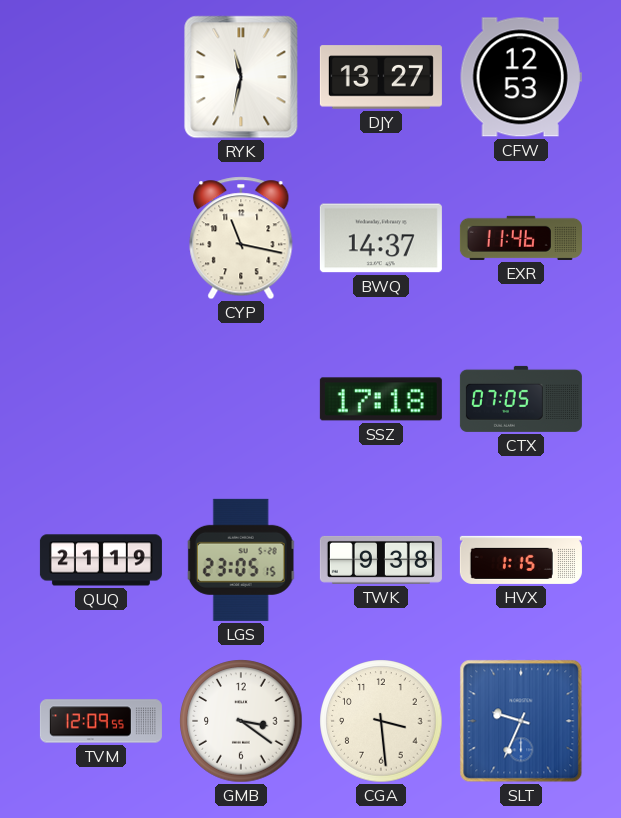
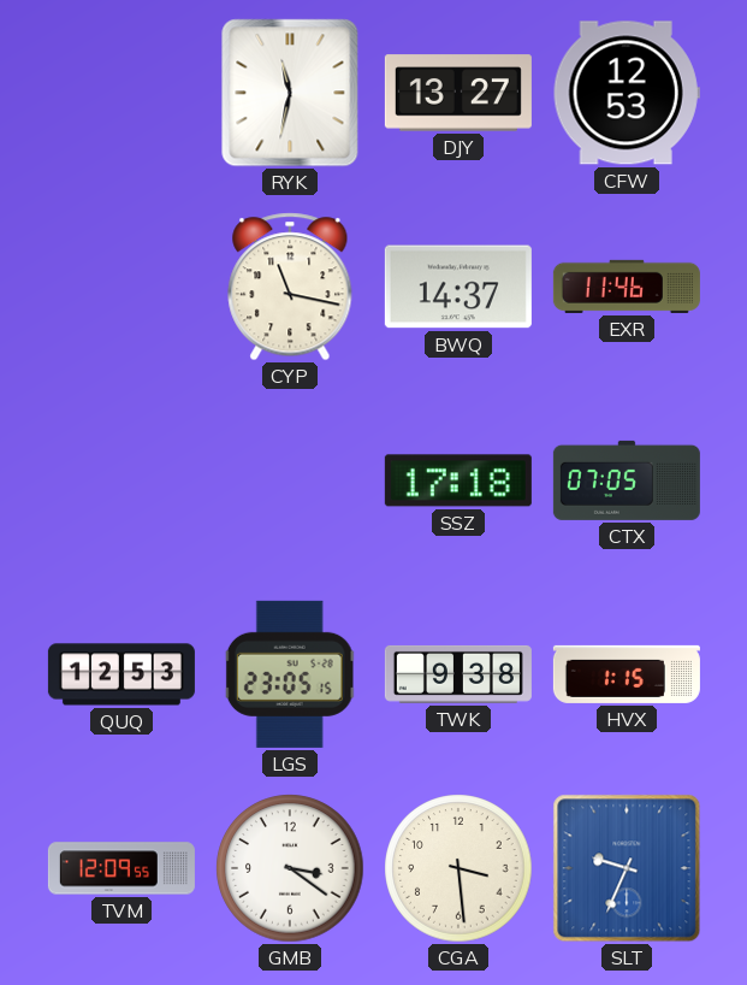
QUQ: 21:19 -> 12:53 (121, 674)
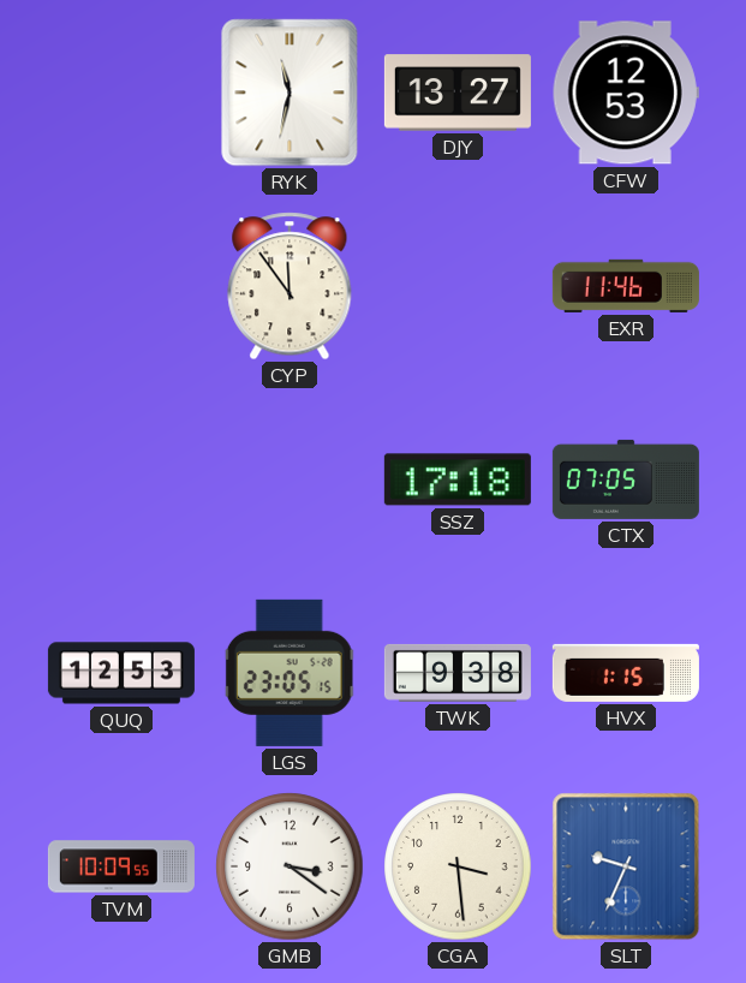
CYP: 11:17 -> 11:54 (290, 286)
BWQ: 14:37 -> none (458, 287)
TVM: 12:09 -> 10:09 (121, 866)
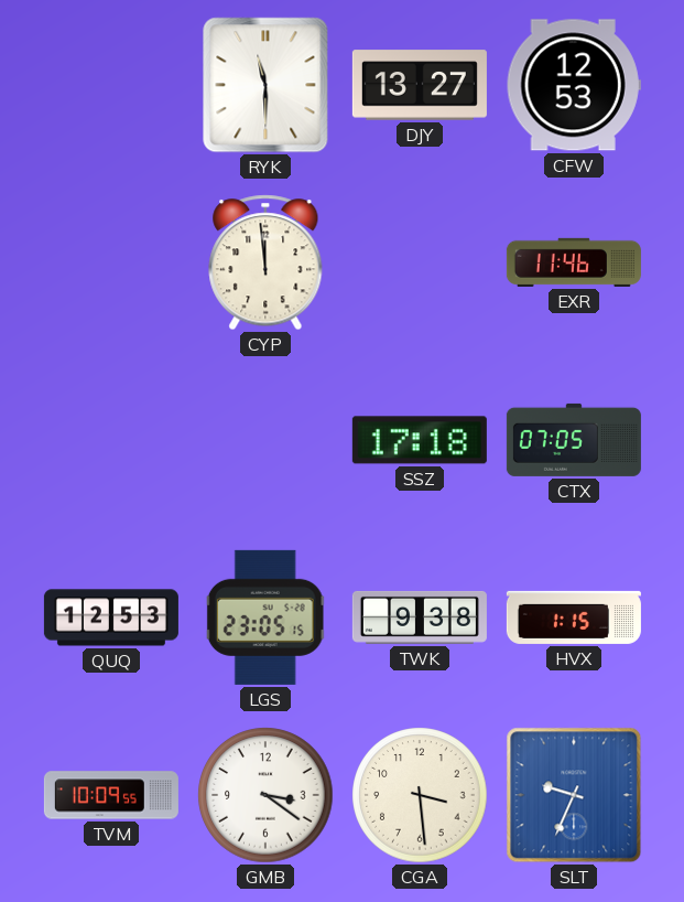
RYK: 11:32 -> 11:30 (265, 85)
CYP: 11:54 -> 11:59 (265, 262)
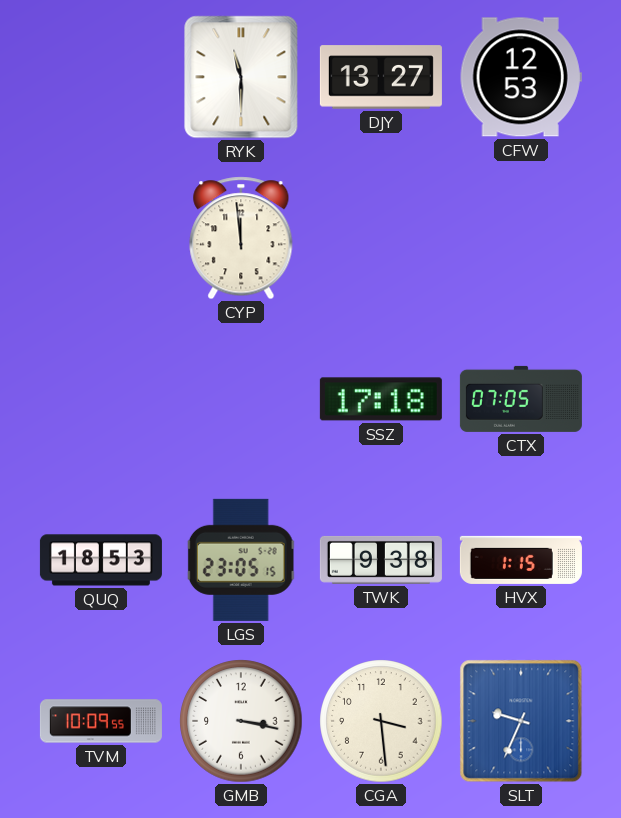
EXR: 11:46 -> none (574, 262)
QUQ: 12:53 -> 18:53 (101, 560)
GMB: 3:21 -> 3:17 (241, 721)
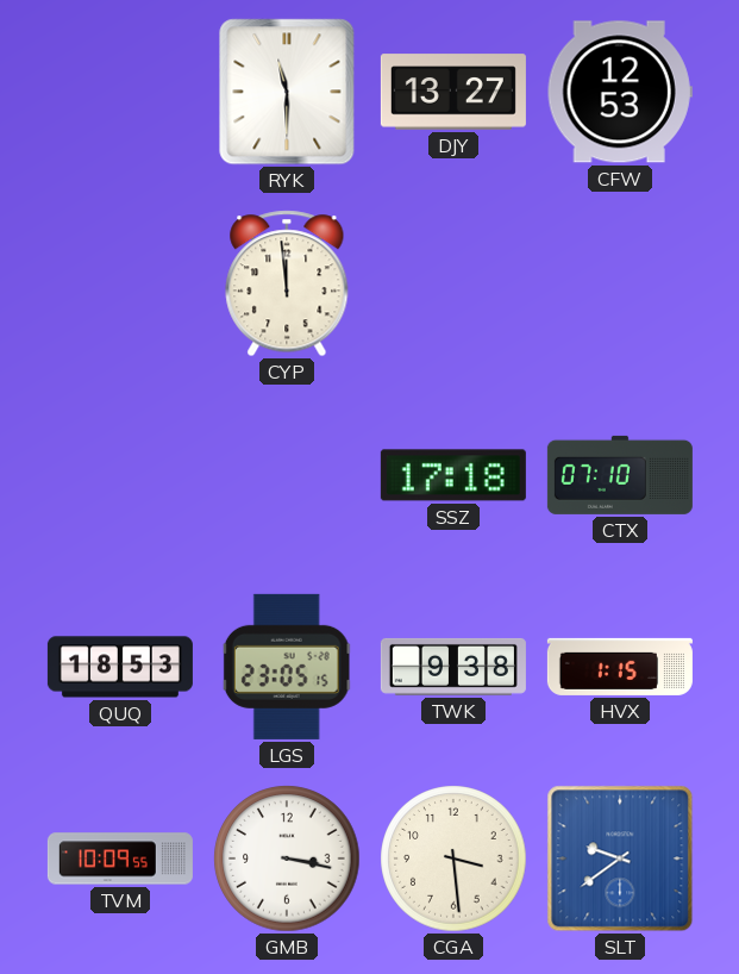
CTX: 07:05 -> 07:10 (620, 475)
SLT: 9:34 -> 9:39 (620, 859)
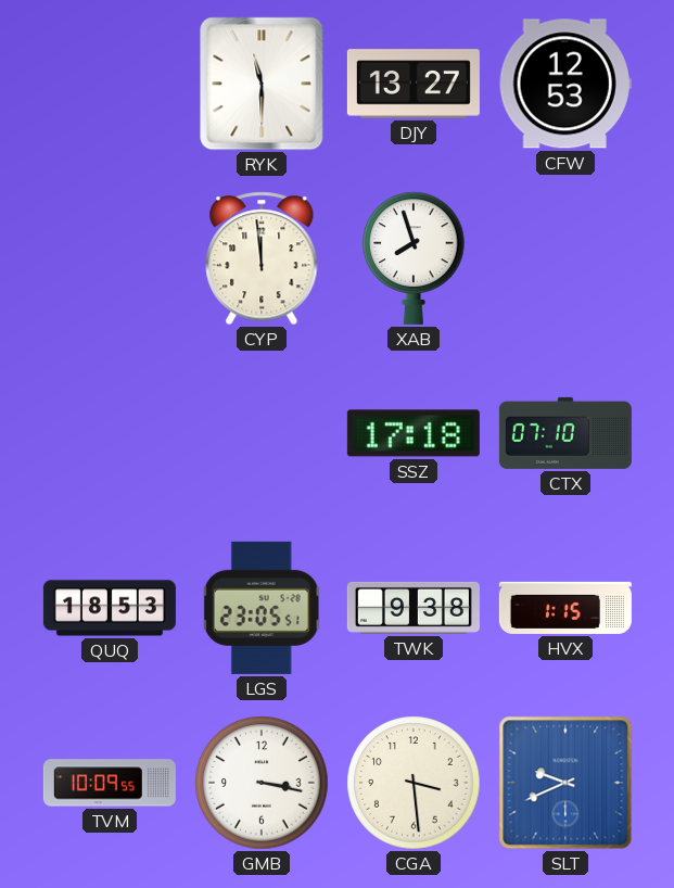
XAB: none -> 7:57 (414, 258)
LGS: 23:05:15 -> 23:05:51 (262, 608)
SLT: 9:39 -> 9:41 (565, 783)
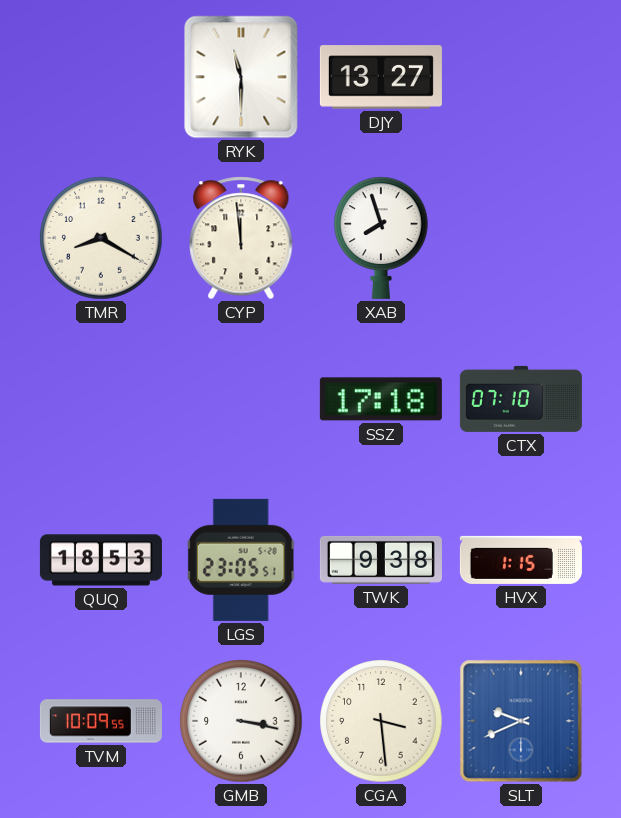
CFW: 12:53 -> none (565, 84)
TMR: none -> 8:20 (101, 238)
